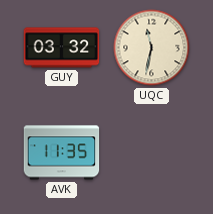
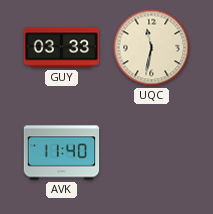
GUY: 03:32 -> 03:33 (62, 48)
AVK: 11:35 -> 11:40 (62, 153)
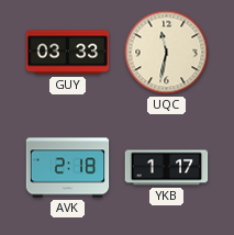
AVK: 11:40 -> 2:18 (68, 168)
YKB: none -> 1:17 (167, 168)
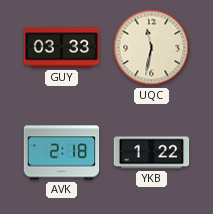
YKB: 1:17 -> 1:22 (152, 153)
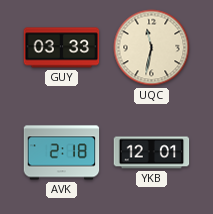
YKB: 1:22 -> 12:01 (152, 153)
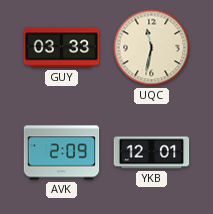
AVK: 2:18 -> 2:09 (62, 153)
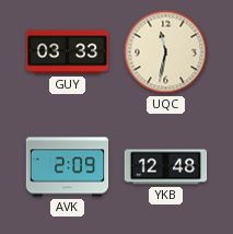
YKB: 12:01 -> 12:48 (166, 167)
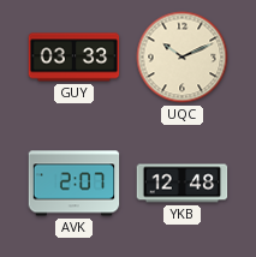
UQC: 11:32 -> 10:11 (183, 58)
AVK: 2:09 -> 2:07 (75, 184)
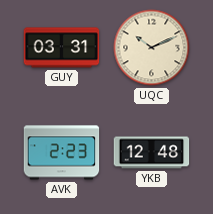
GUY: 03:33 -> 03:31 (62, 48)
AVK: 2:07 -> 2:23 (62, 153)
